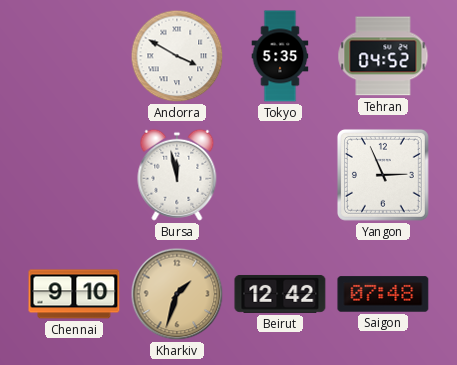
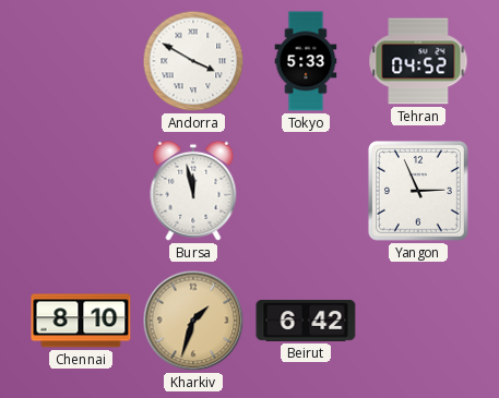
Tokyo: 5:35 -> 5:33 (306, 61)
Chennai: 9:10 -> 8:10 (81, 321)
Beirut: 12:42 -> 6:42 (306, 321)
Saigon: 07:48 -> none (383, 294)
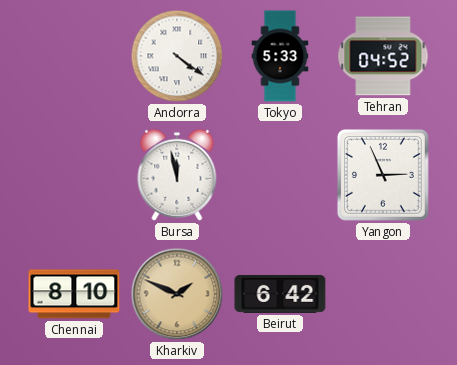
Andorra: 3:50 -> 4:21 (177, 56)
Kharkiv: 1:33 -> 1:49 (177, 294)
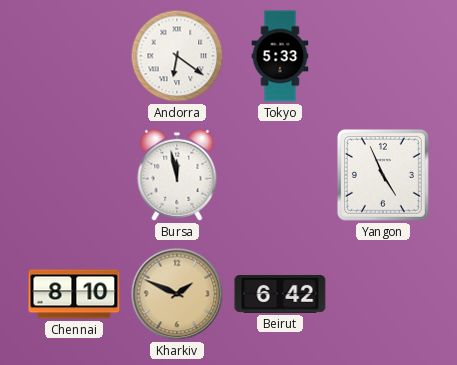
Andorra: 4:21 -> 6:21 (177, 56)
Tehran: 04:52 -> none (383, 56)
Yangon: 2:56 -> 4:56 (383, 175)
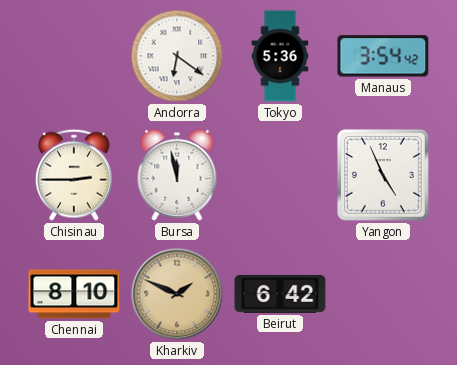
Tokyo: 5:33 -> 5:36 (280, 56)
Manaus: none -> 3:54 (383, 56)
Chisinau: none -> 2:45 (75, 175)
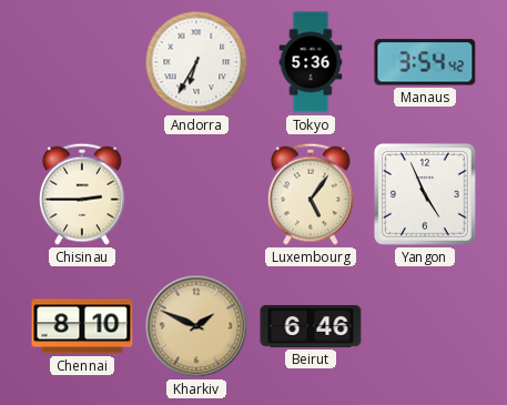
Andorra: 6:21 -> 6:35 (196, 62)
Bursa: 11:58 -> none (177, 175)
Luxembourg: none -> 5:06 (312, 194)
Beirut: 6:42 -> 6:46 (311, 326)
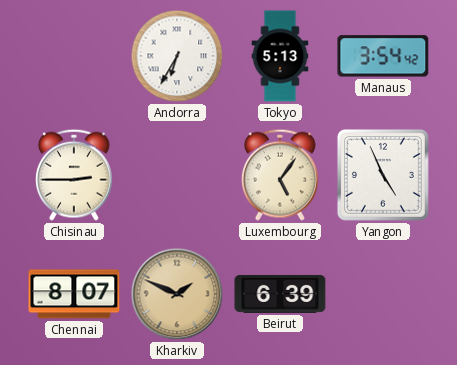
Tokyo: 5:36 -> 5:13 (280, 56)
Chennai: 8:10 -> 8:07 (74, 294)
Beirut: 6:46 -> 6:39 (280, 294)
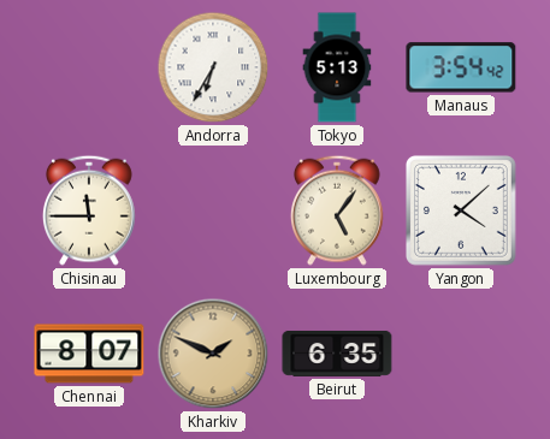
Chisinau: 2:45 -> 11:45 (90, 210)
Yangon: 4:56 -> 4:08 (461, 210)
Beirut: 6:39 -> 6:35 (337, 354)
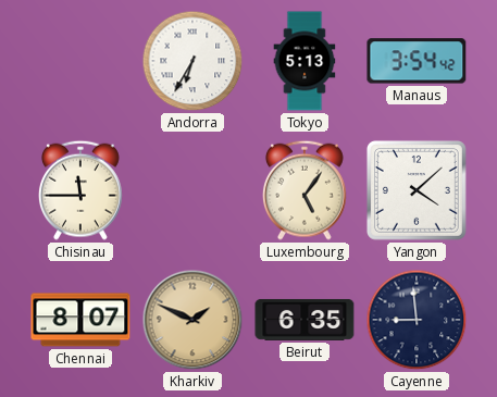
Cayenne: none -> 8:59 (417, 320)
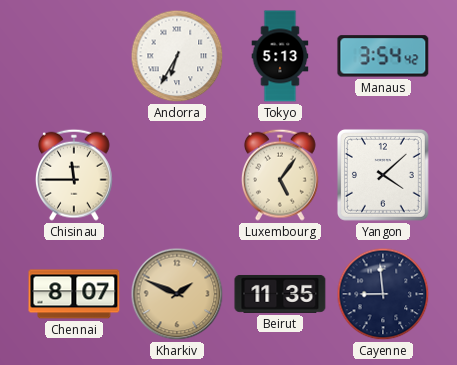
Beirut: 6:35 -> 11:35 (280, 294)
